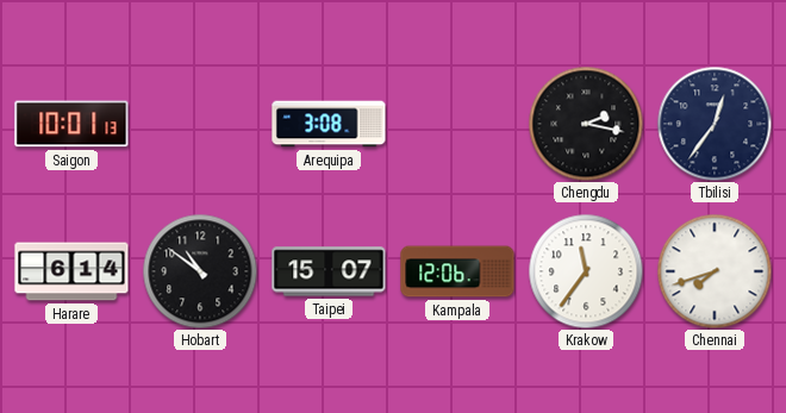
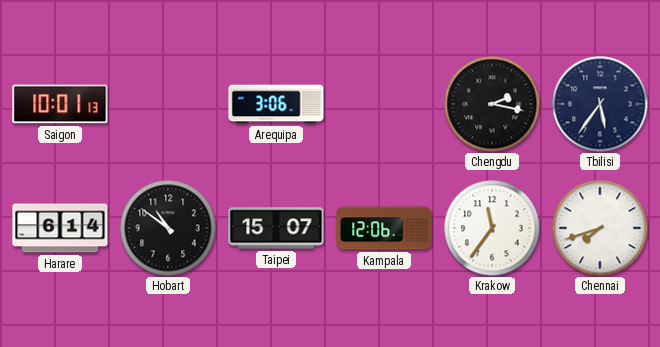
Arequipa: 3:08 -> 3:06 (276, 104)
Tbilisi: 12:36 -> 5:36 (600, 104)
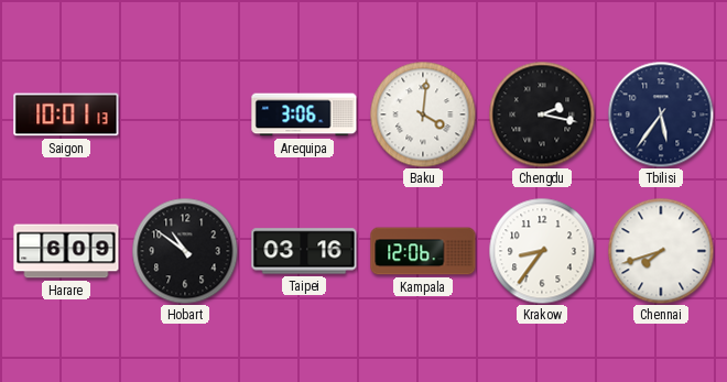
Baku: none -> 4:01 (423, 114)
Harare: 6:14 -> 6:09 (66, 251)
Taipei: 15:07 -> 03:16 (304, 251)
Krakow: 11:36 -> 8:36 (542, 251)
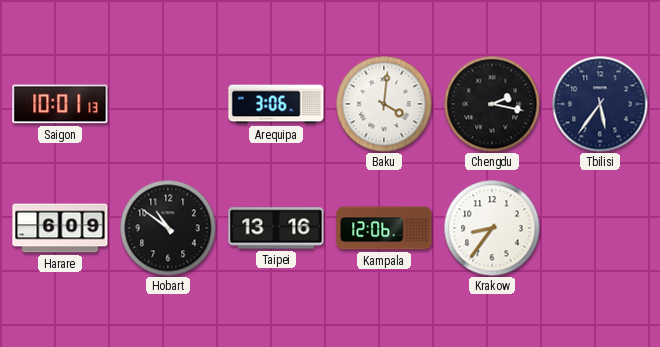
Taipei: 03:16 -> 13:16 (276, 228)
Chennai: 7:42 -> none (661, 251)
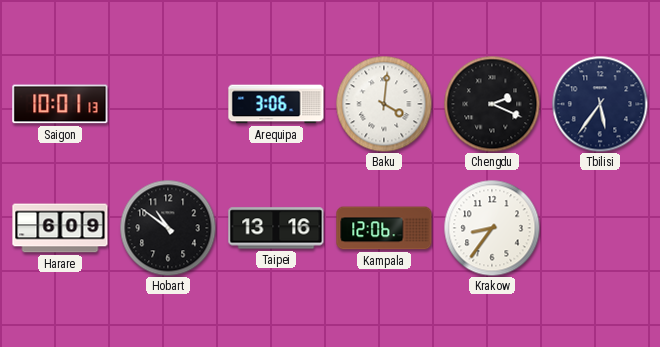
Chengdu: 2:17 -> 2:19 (492, 104)
